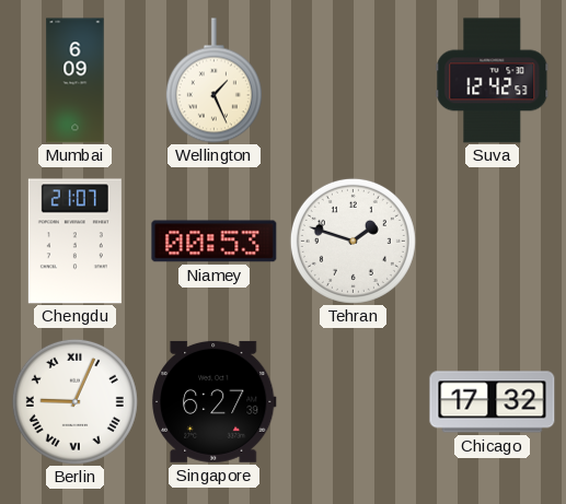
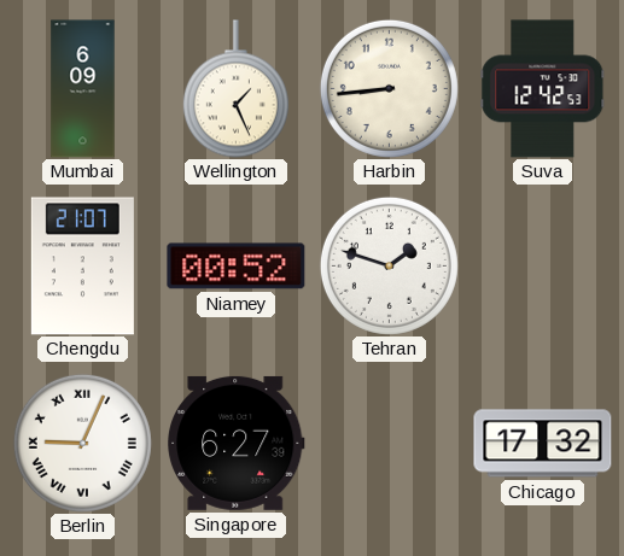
Harbin: none -> 8:44 (389, 88)
Niamey: 00:53 -> 00:52 (237, 267)
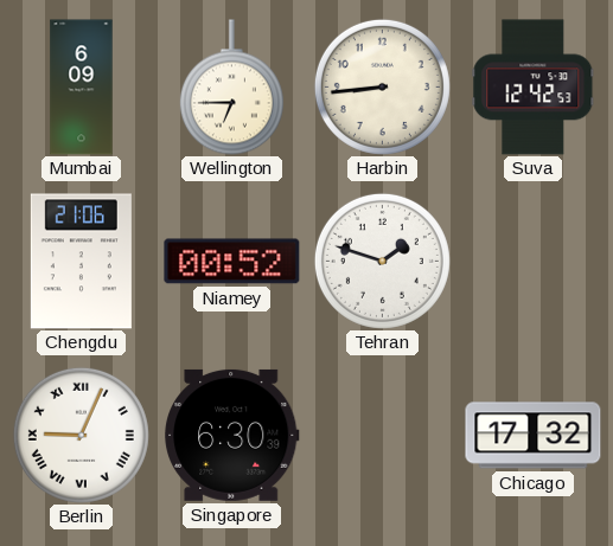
Wellington: 1:26 -> 6:45 (231, 88)
Chengdu: 21:07 -> 21:06 (81, 262)
Singapore: 6:27 -> 6:30 (232, 435)
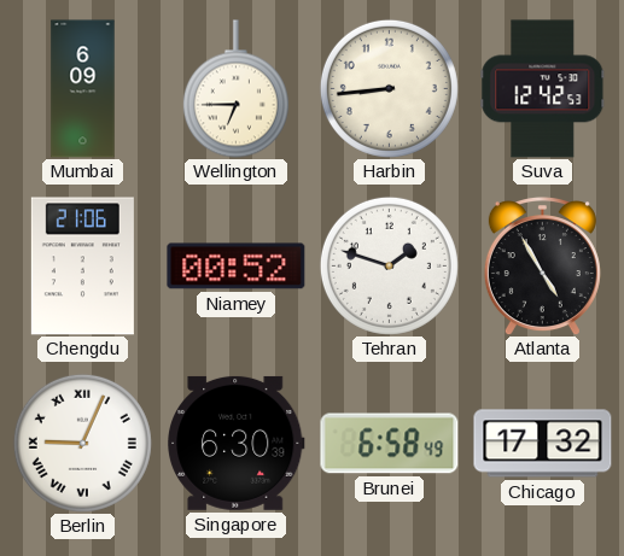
Atlanta: none -> 4:55 (542, 267)
Brunei: none -> 6:58 (390, 444)
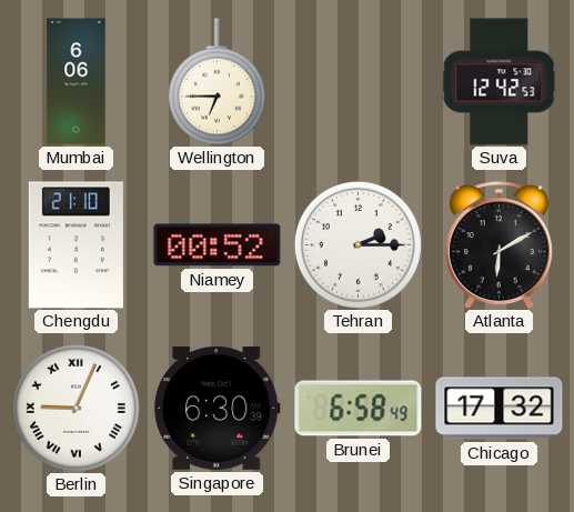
Mumbai: 6:09 -> 6:06 (77, 82)
Harbin: 8:44 -> none (389, 88)
Chengdu: 21:06 -> 21:10 (75, 245)
Tehran: 1:48 -> 2:15 (358, 244)
Atlanta: 4:55 -> 6:10 (499, 245)
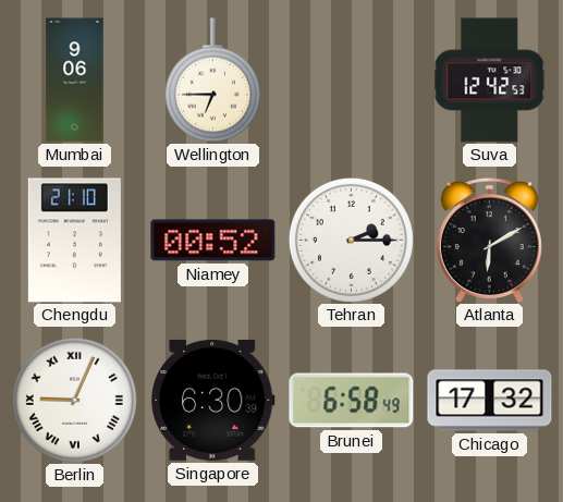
Mumbai: 6:06 -> 9:06 (75, 81)
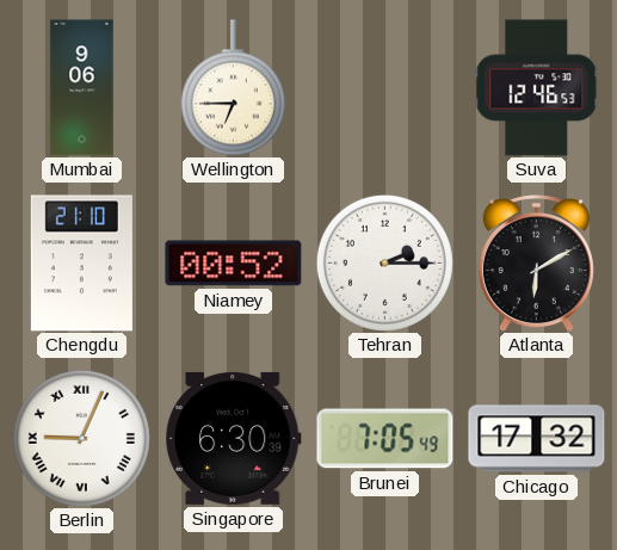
Suva: 12:42 -> 12:46 (537, 88)
Brunei: 6:58 -> 7:05 (385, 439)
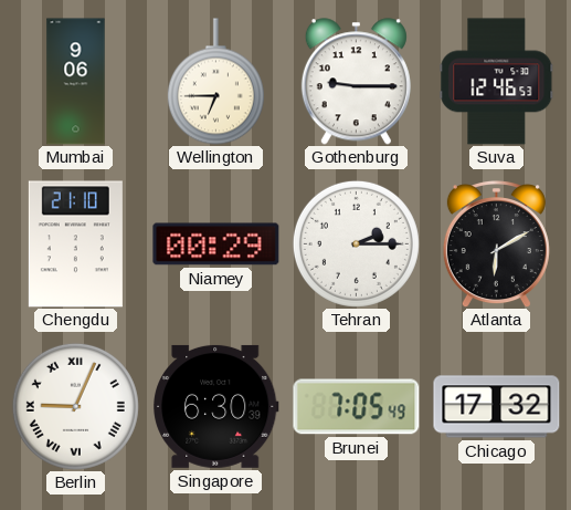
Gothenburg: none -> 9:15 (356, 82)
Niamey: 00:52 -> 00:29 (216, 244)
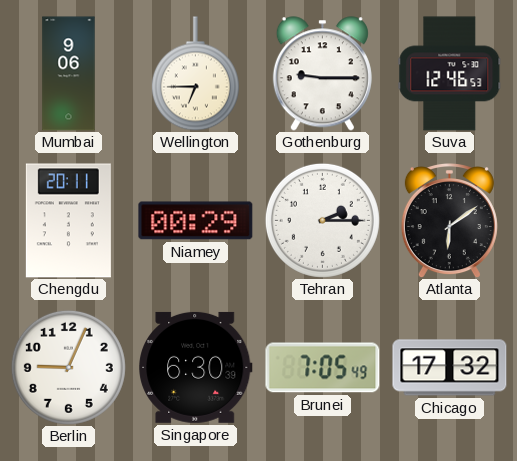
Chengdu: 21:10 -> 20:11 (68, 221)
Atlanta: 6:10 -> 6:09 (449, 221)
Berlin numerals: Roman -> Arabic (68, 367)
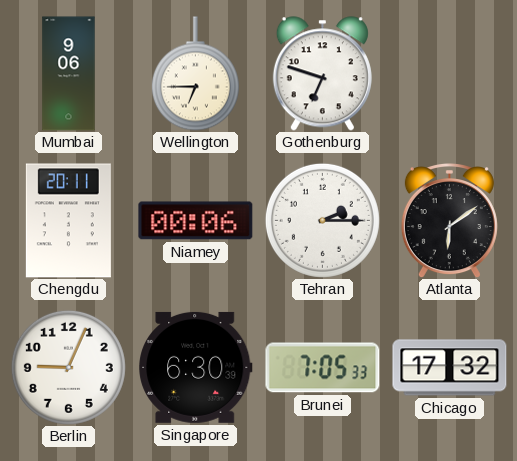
Gothenburg: 9:15 -> 6:48 (322, 74)
Suva: 12:46 -> none (450, 74)
Niamey: 00:29 -> 00:06 (196, 221)
Brunei: 7:05:49 -> 7:05:33 (323, 368)
